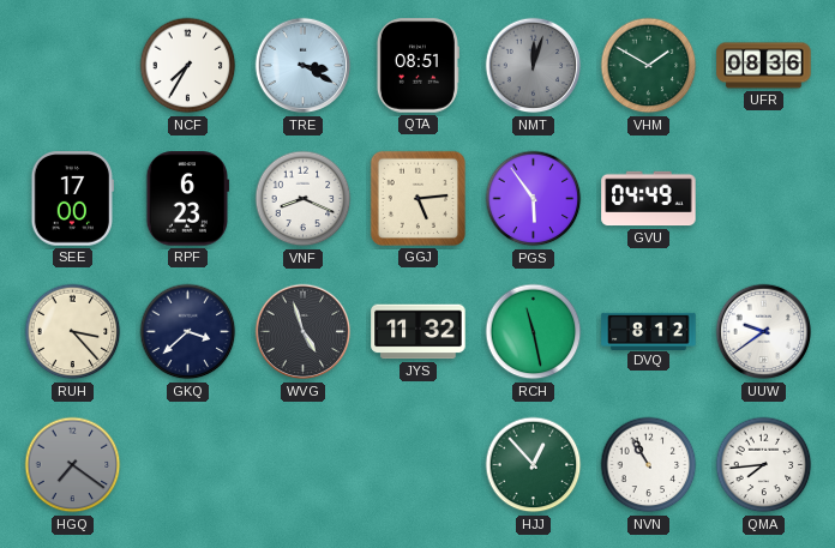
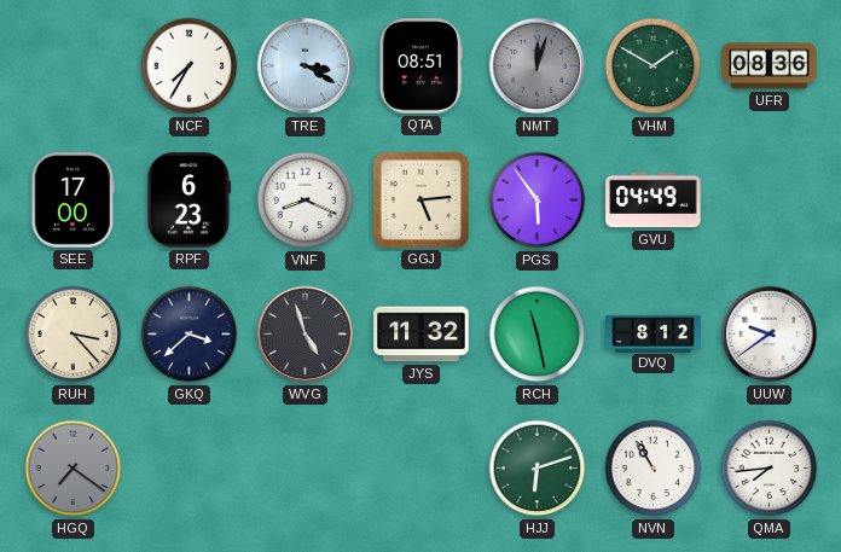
HJJ: 12:53 -> 6:12 (538, 469)
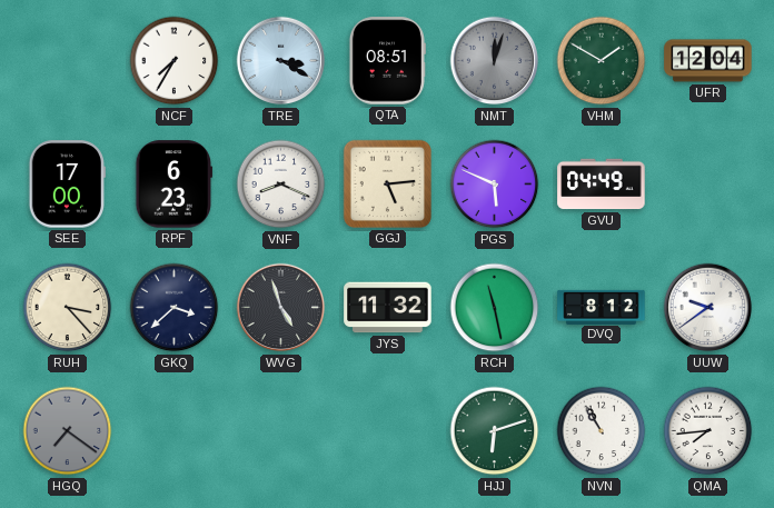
UFR: 08:36 -> 12:04 (708, 61)
PGS: 5:54 -> 5:49 (495, 185)
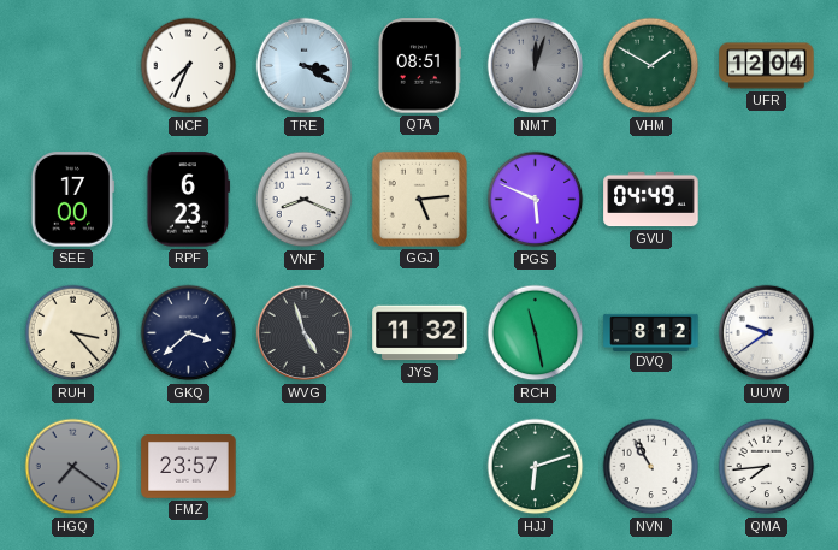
NCF: 7:35 -> 7:34 (189, 66)
FMZ: none -> 23:57 (189, 467)
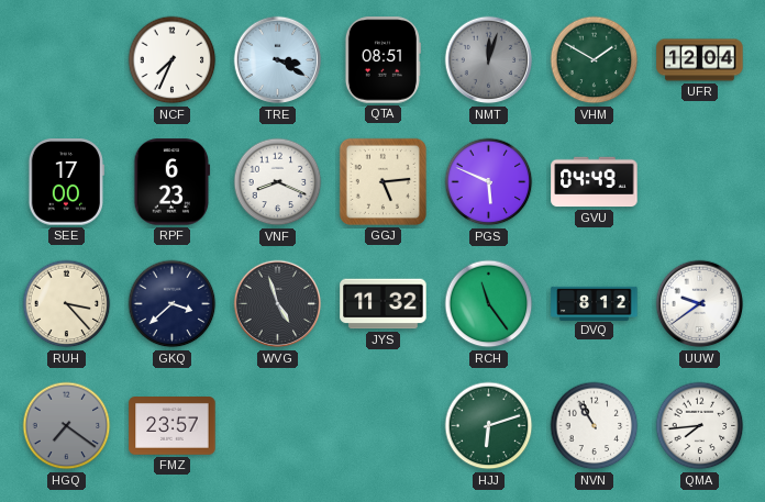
RCH: 11:28 -> 11:24 (489, 304)
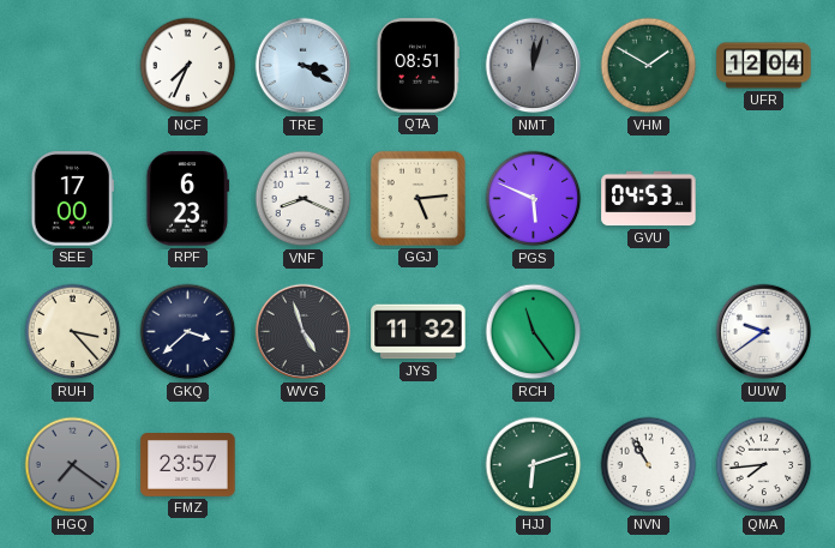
GVU: 04:49 -> 04:53 (649, 199)
DVQ: 8:12 -> none (595, 303)
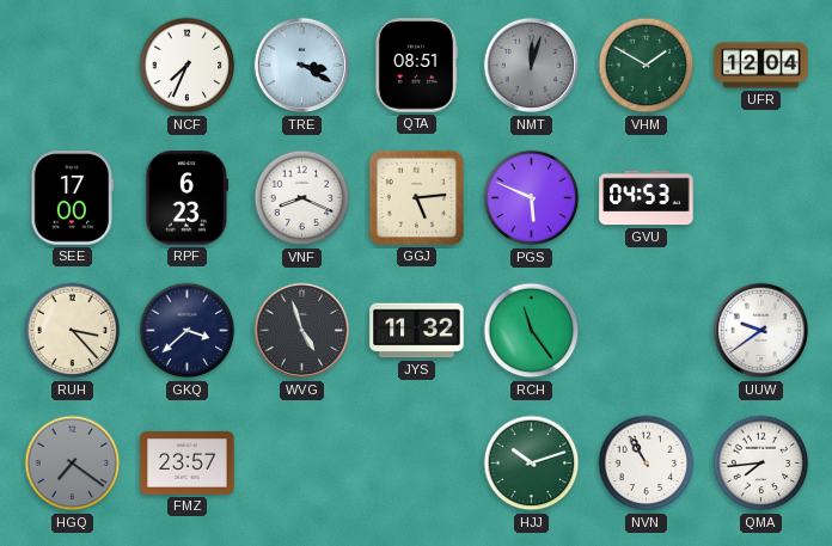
HJJ: 6:12 -> 10:12 (532, 464)
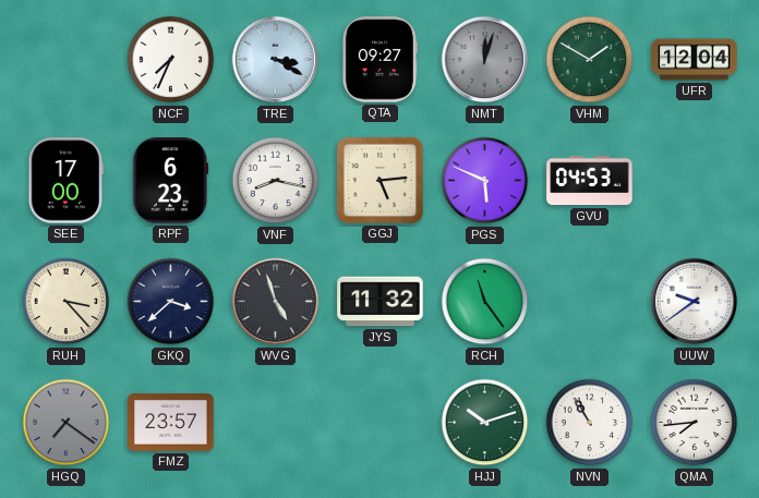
QTA: 08:51 -> 09:27 (379, 60)
VNF: 8:19 -> 8:17 (276, 181)
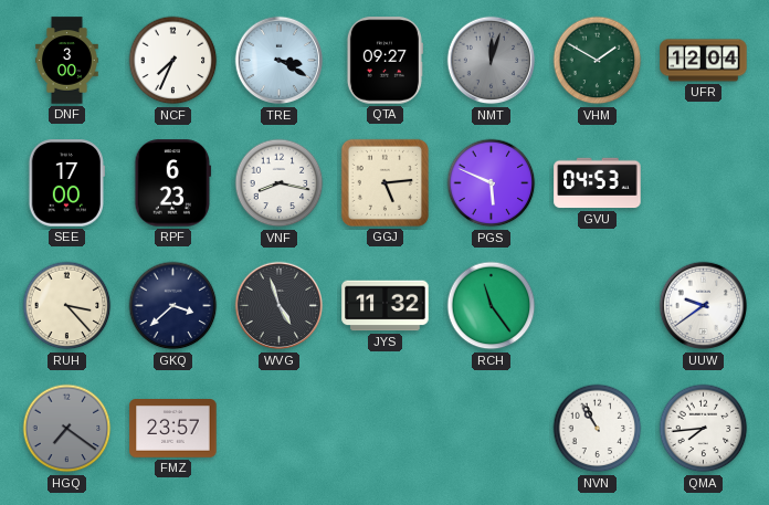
DNF: none -> 3:00 (67, 61)
HJJ: 10:12 -> none (485, 423)
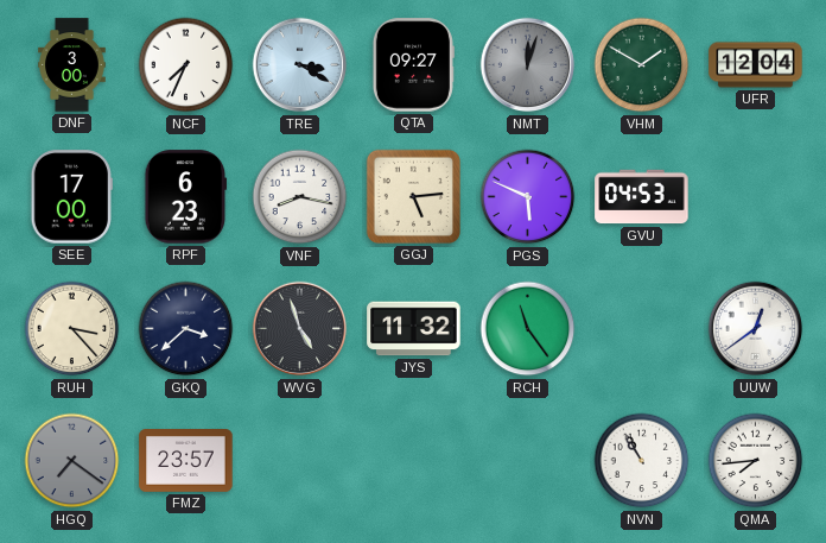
UUW: 9:39 -> 12:39 (756, 329)
